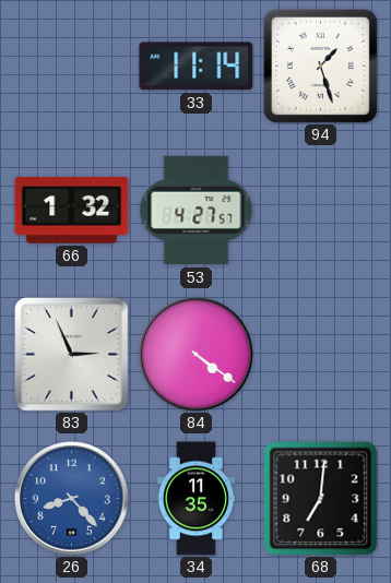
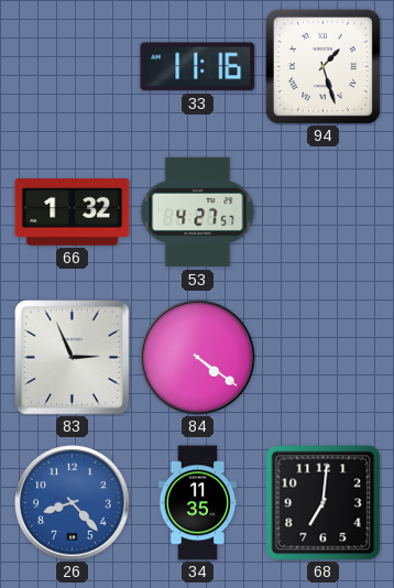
33: 11:14 -> 11:16 (198, 67)
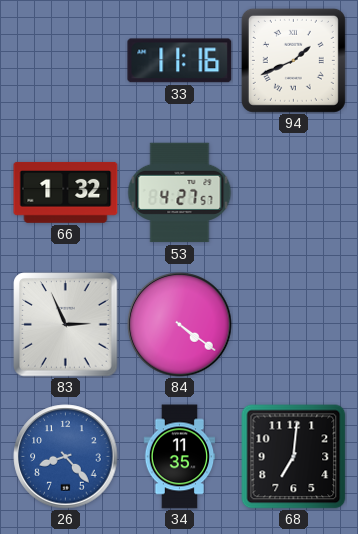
94: 1:27 -> 1:41 (293, 60)
